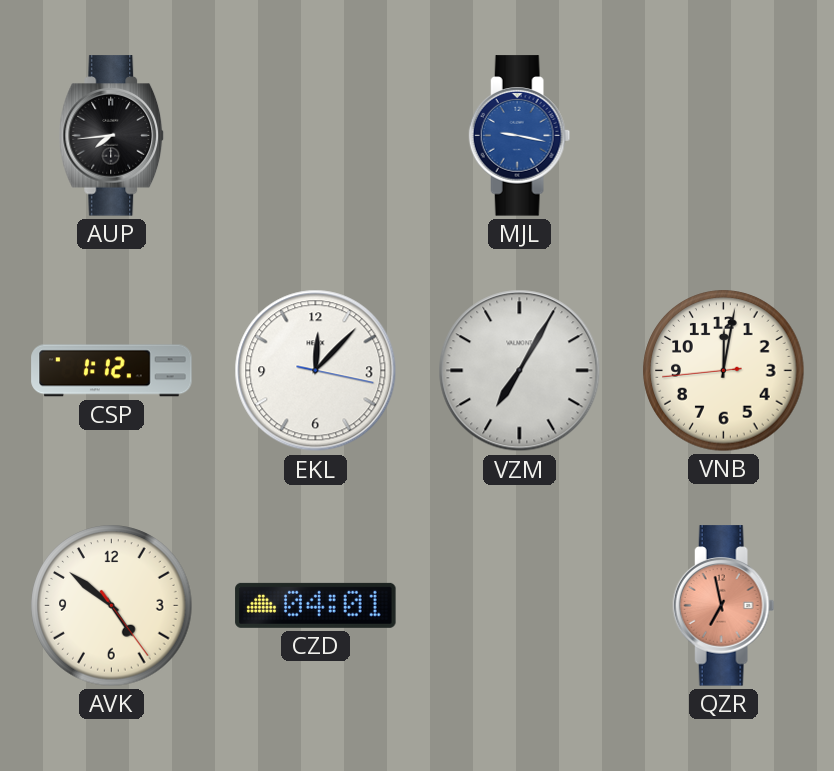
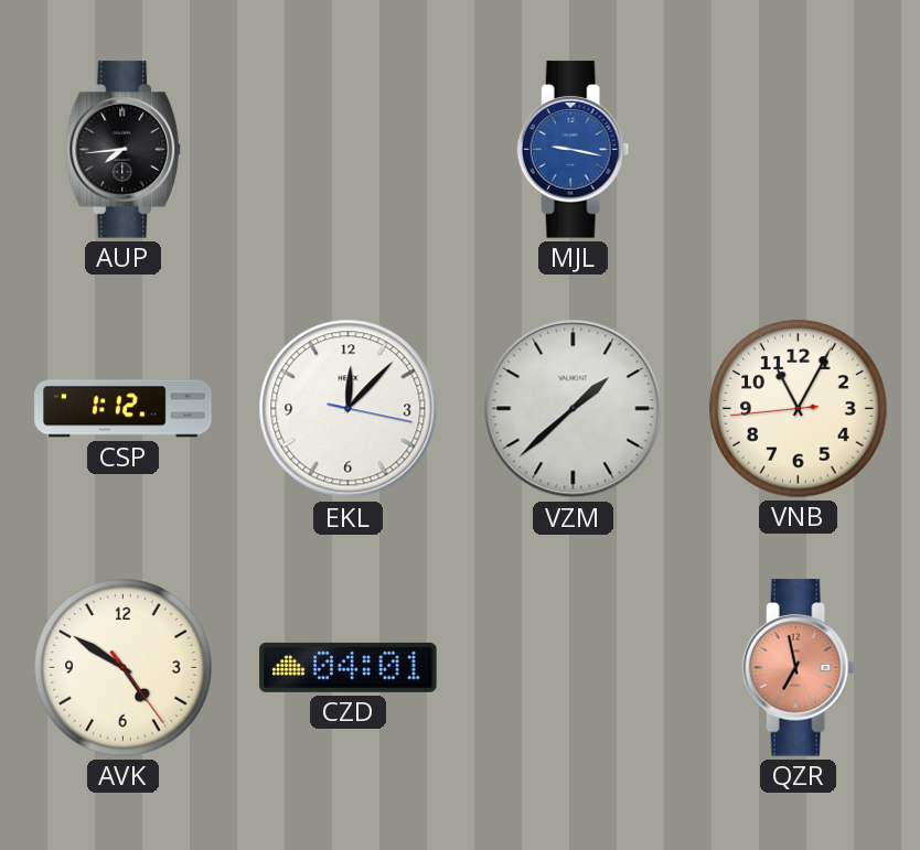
VZM: 7:05 -> 1:38 (574, 409)
VNB: 12:01 -> 11:04 (799, 409)
AVK: 4:51 -> 4:50 (124, 668)
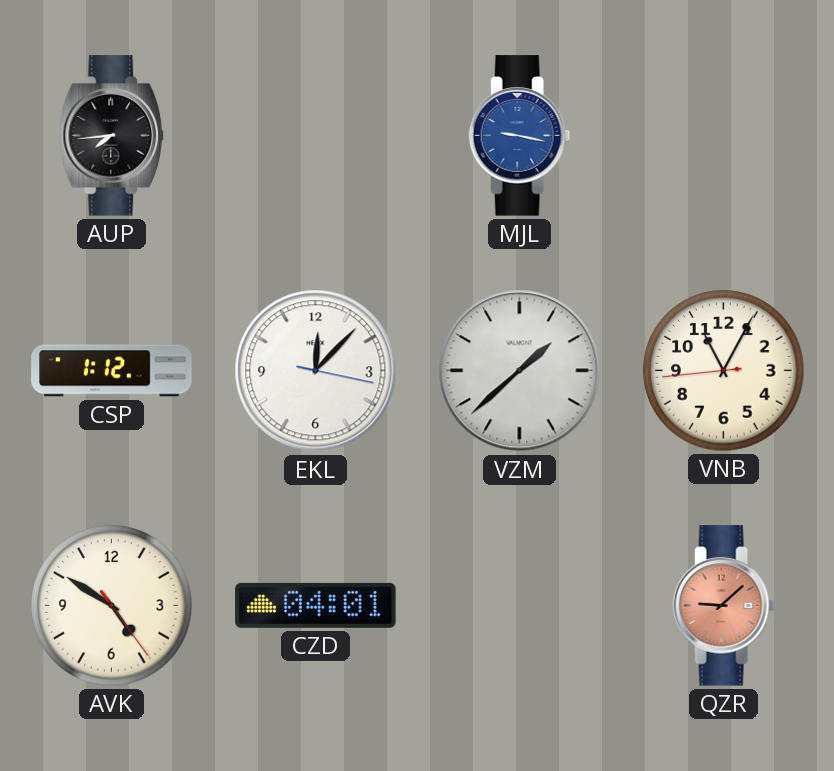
QZR: 6:58 -> 9:08 (724, 606)
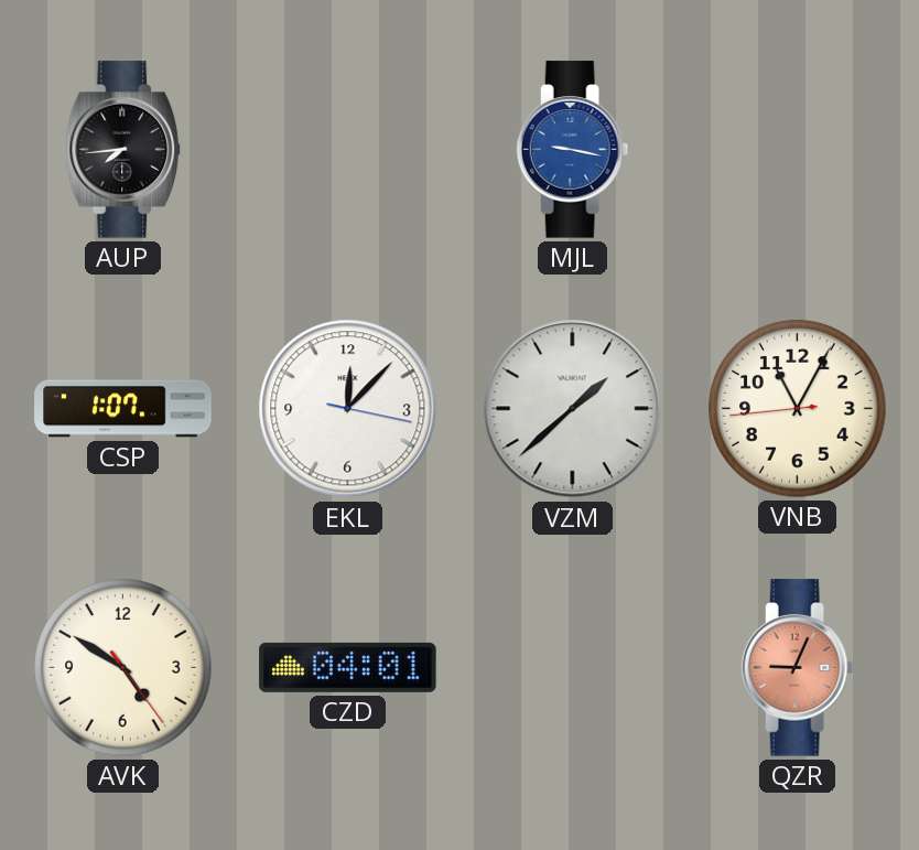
CSP: 1:12 -> 1:07 (123, 409)
QZR: 9:08 -> 9:04 (798, 668)
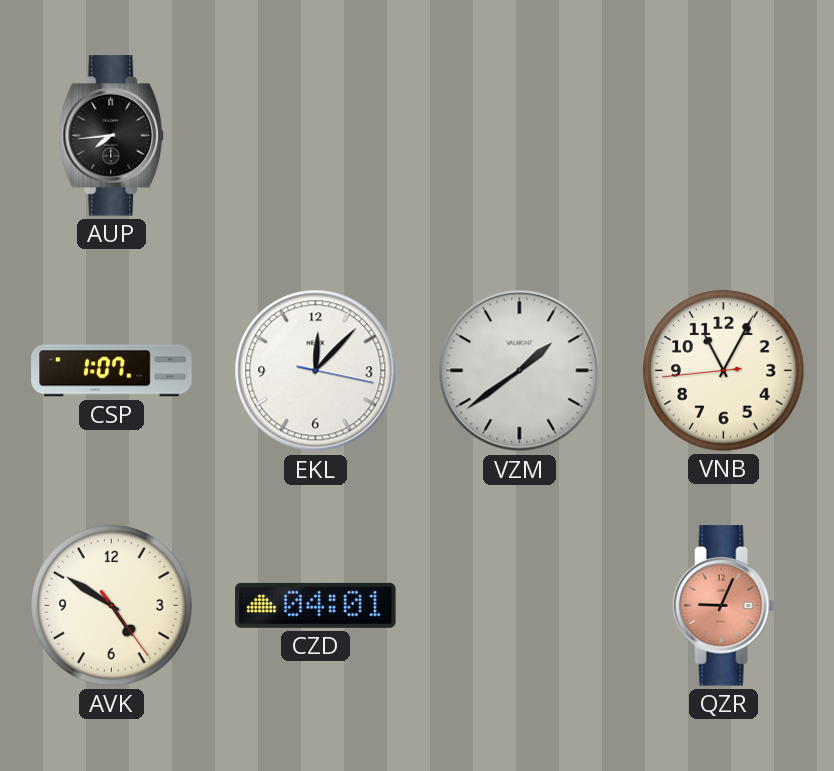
MJL: 9:17 -> none (573, 150)
VZM: 1:38 -> 1:39 (520, 371)
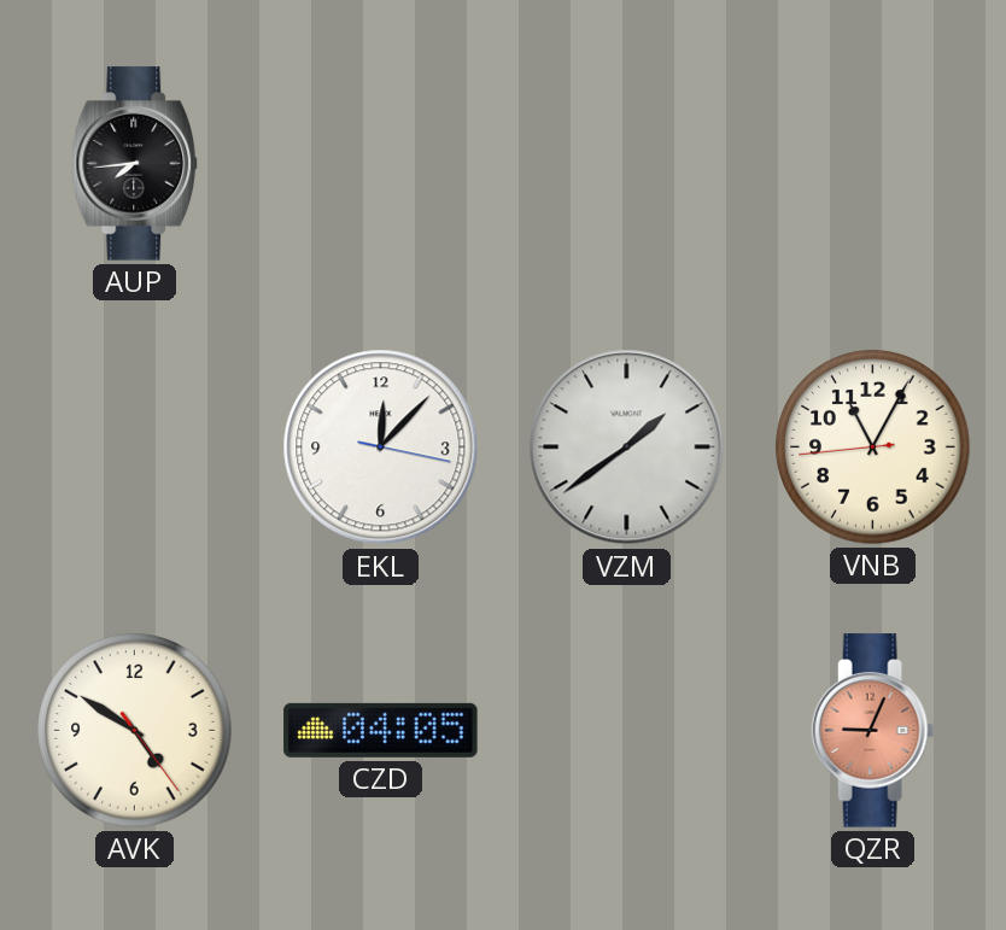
CSP: 1:07 -> none (112, 371)
CZD: 04:01 -> 04:05 (381, 730)
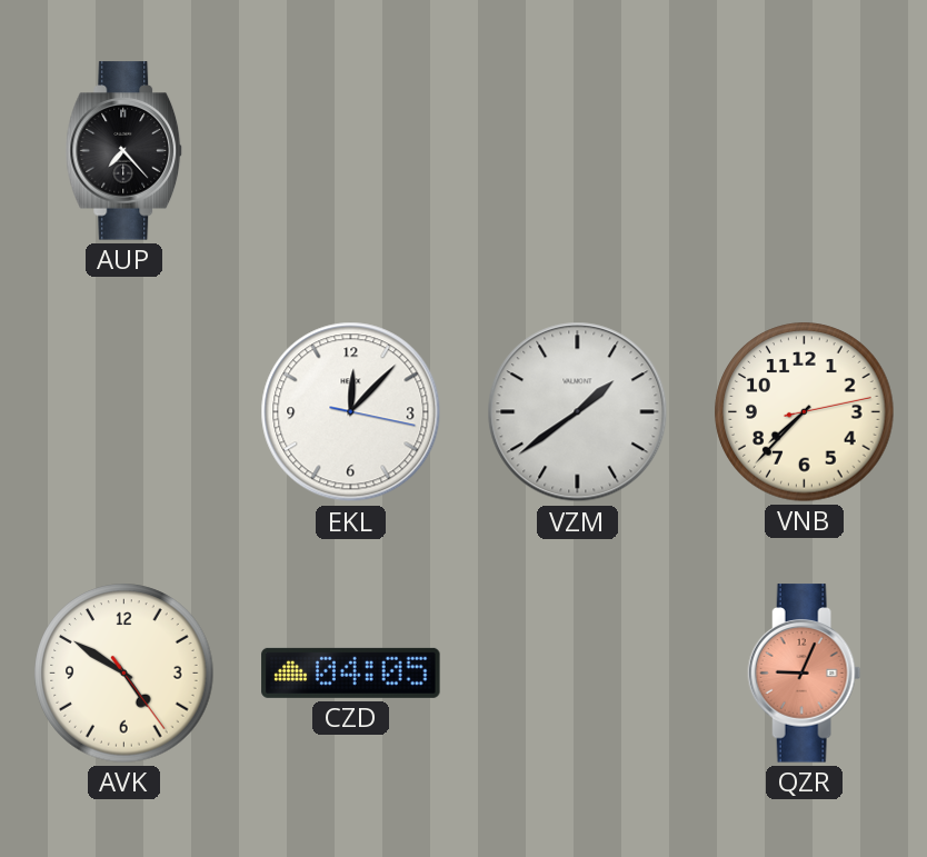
AUP: 7:44 -> 7:23 (124, 151)
VNB: 11:04 -> 7:37 (805, 412)
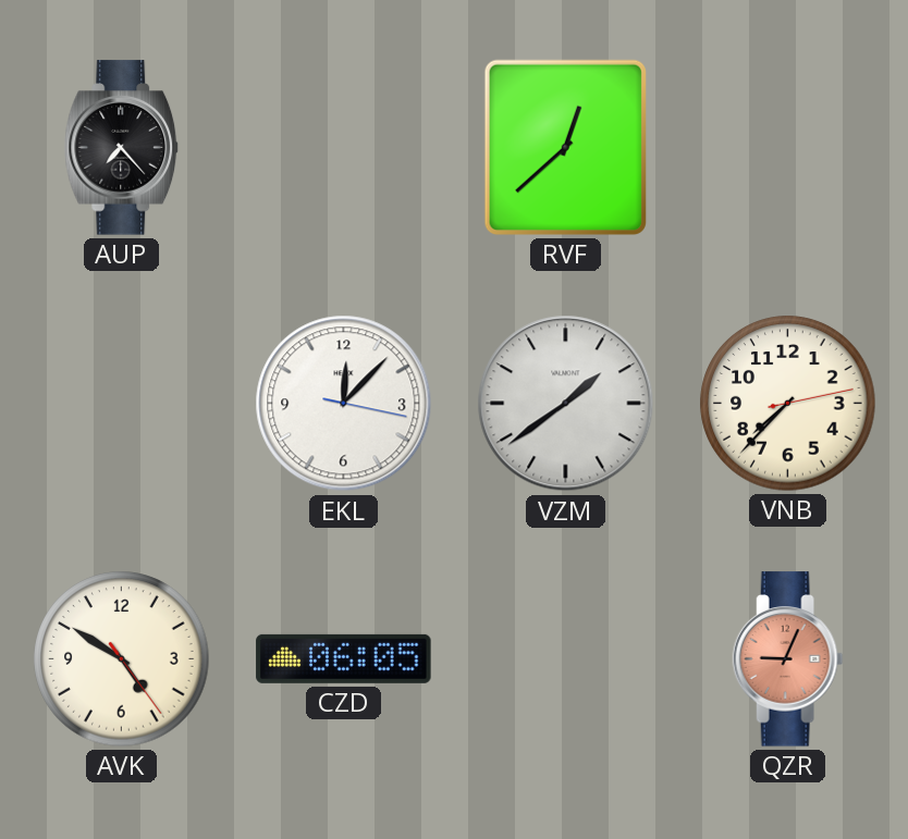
RVF: none -> 12:38 (565, 147)
CZD: 04:05 -> 06:05 (344, 658)
